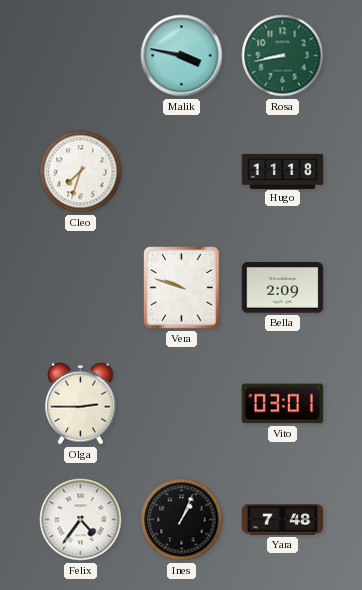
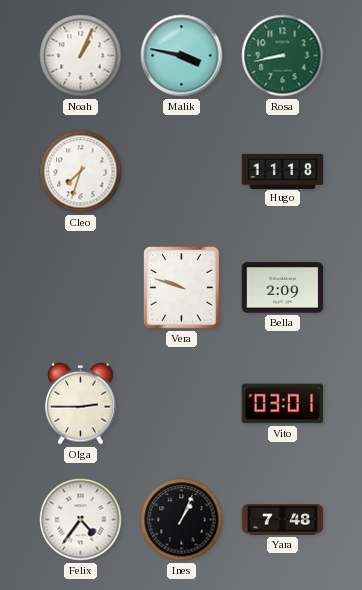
Noah: none -> 1:04 (81, 56)
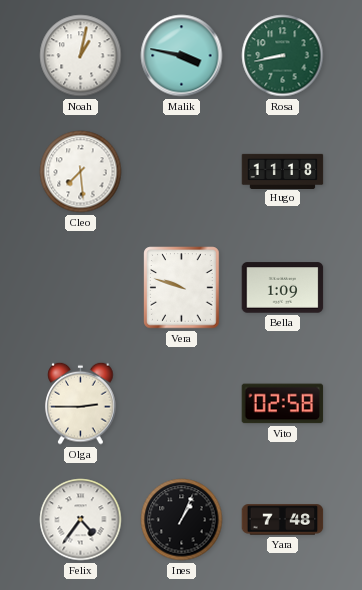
Noah: 1:04 -> 1:02 (81, 56)
Cleo: 7:33 -> 7:29 (81, 172)
Bella: 2:09 -> 1:09 (283, 288)
Vito: 03:01 -> 02:58 (283, 404)
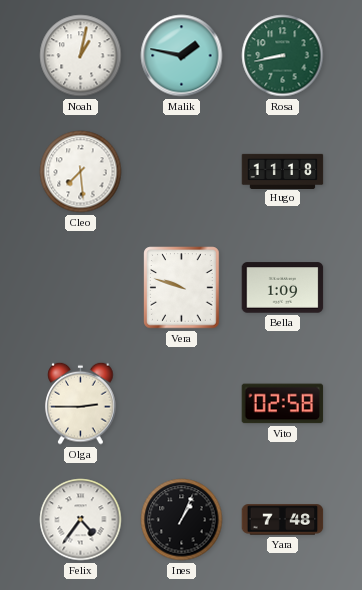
Malik: 3:47 -> 1:47 (182, 56)
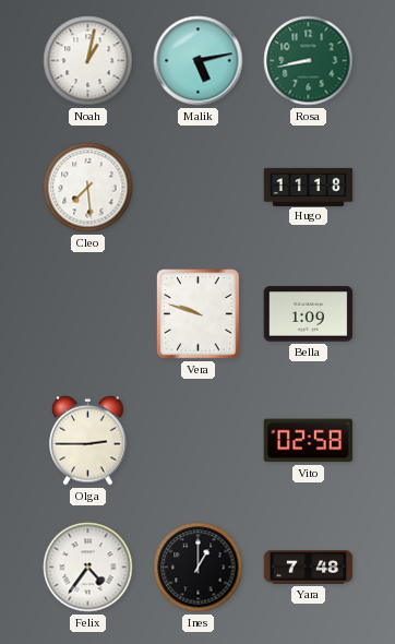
Malik: 1:47 -> 5:13 (199, 61)
Ines: 1:04 -> 1:00 (199, 568)
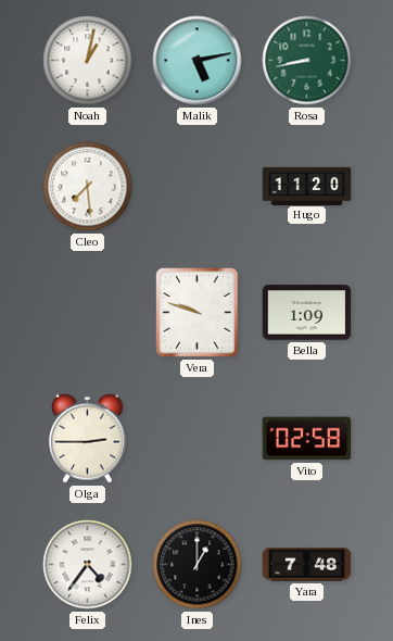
Hugo: 11:18 -> 11:20 (307, 186)
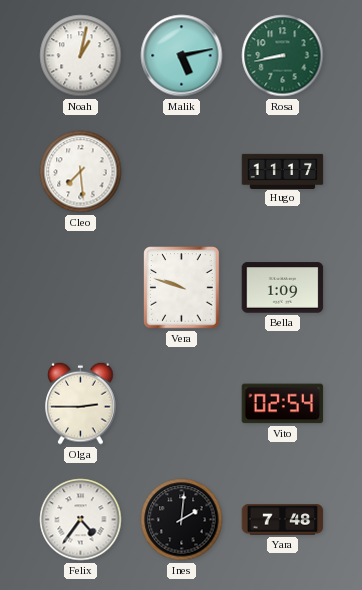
Hugo: 11:20 -> 11:17 (283, 171)
Vito: 02:58 -> 02:54 (283, 404)
Ines: 1:00 -> 2:01 (182, 520)
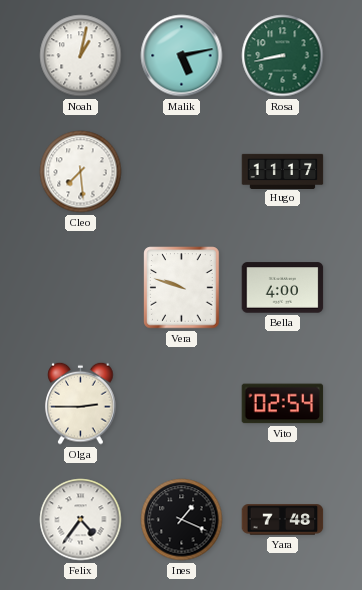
Bella: 1:09 -> 4:00 (283, 288)
Ines: 2:01 -> 1:19 (182, 520)
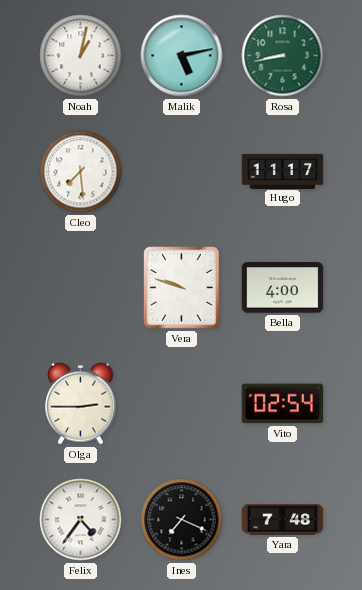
Ines: 1:19 -> 7:19 (182, 520)
